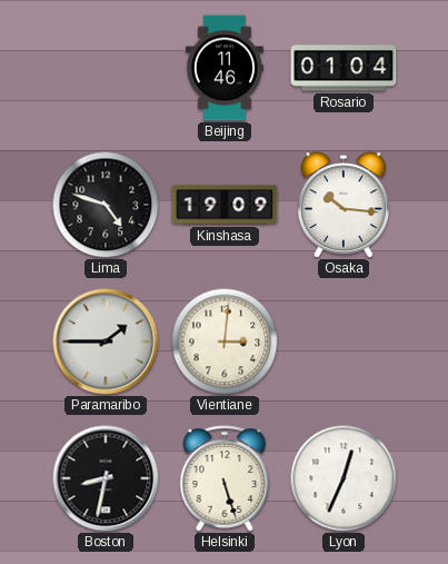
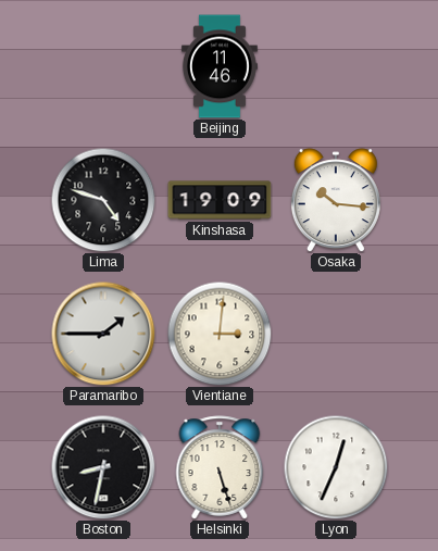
Rosario: 01:04 -> none (344, 68)
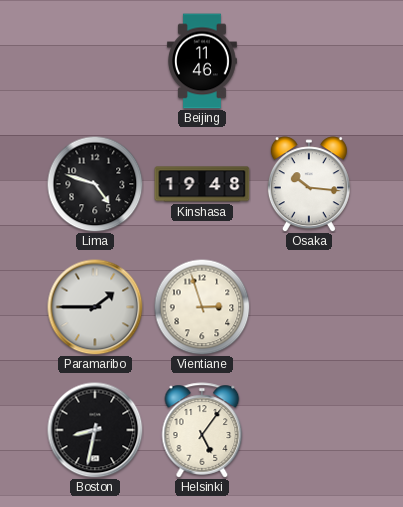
Kinshasa: 19:09 -> 19:48 (202, 184)
Vientiane: 3:01 -> 2:57 (202, 307)
Helsinki: 5:27 -> 5:06 (202, 430)
Lyon: 12:34 -> none (336, 467)
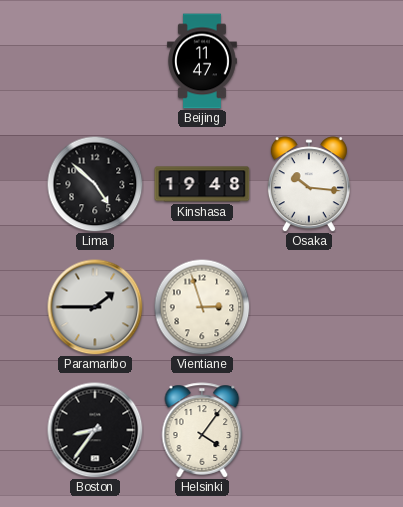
Beijing: 11:46 -> 11:47 (202, 61)
Lima: 4:48 -> 4:52 (95, 184)
Boston: 8:32 -> 8:36 (95, 430)
Helsinki: 5:06 -> 4:06 (202, 430)
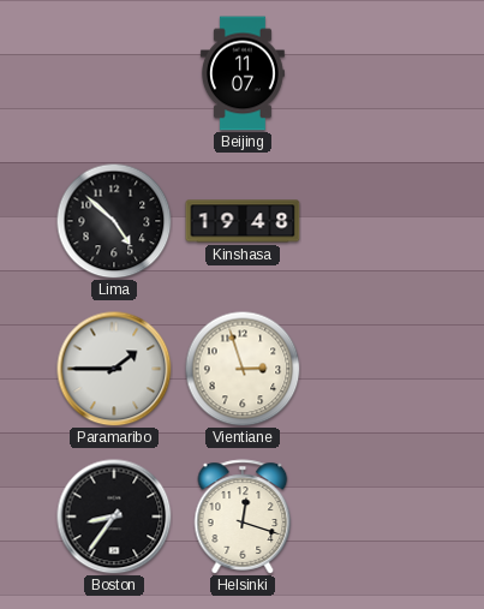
Beijing: 11:47 -> 11:07 (243, 73)
Osaka: 10:16 -> none (309, 184)
Helsinki: 4:06 -> 12:18 (243, 517)
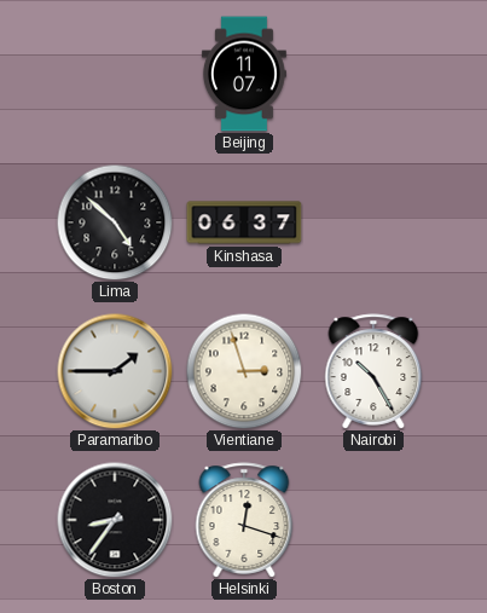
Kinshasa: 19:48 -> 06:37 (244, 222)
Nairobi: none -> 10:25 (373, 371)
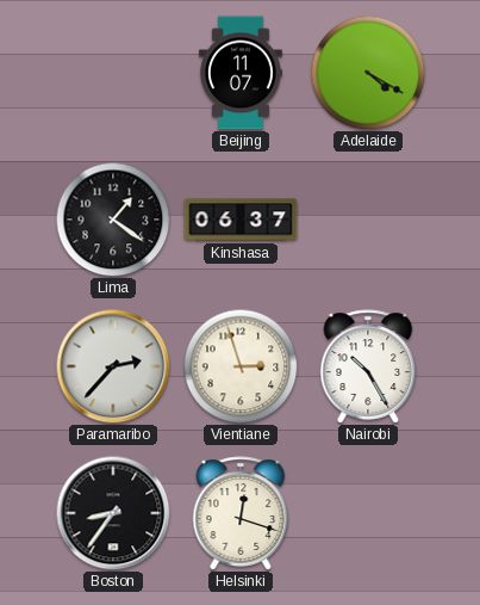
Adelaide: none -> 4:20 (368, 73)
Lima: 4:52 -> 1:21 (113, 220)
Paramaribo: 1:45 -> 2:37 (113, 366)
